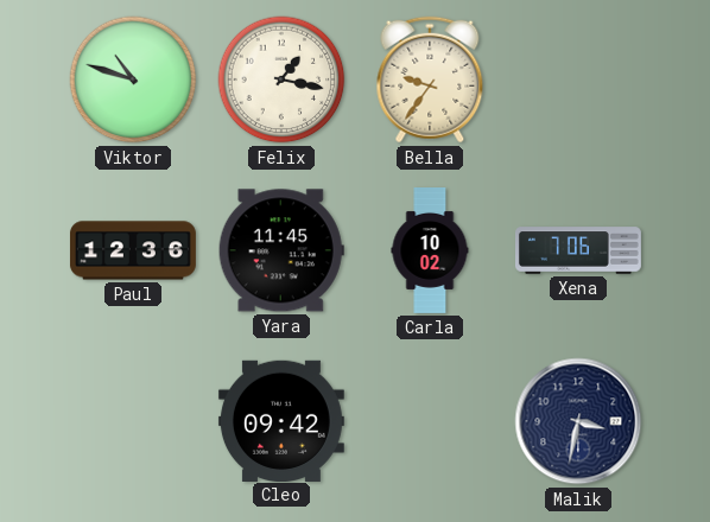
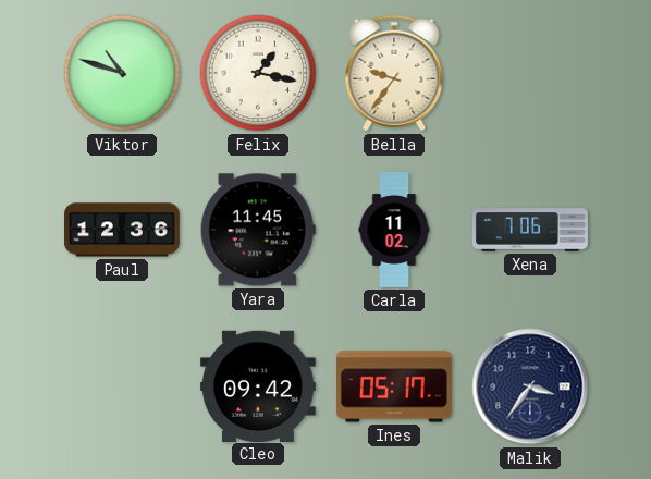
Carla: 10:02 -> 11:02 (394, 231)
Ines: none -> 05:17 (394, 386)
Malik: 3:32 -> 3:36 (530, 386)
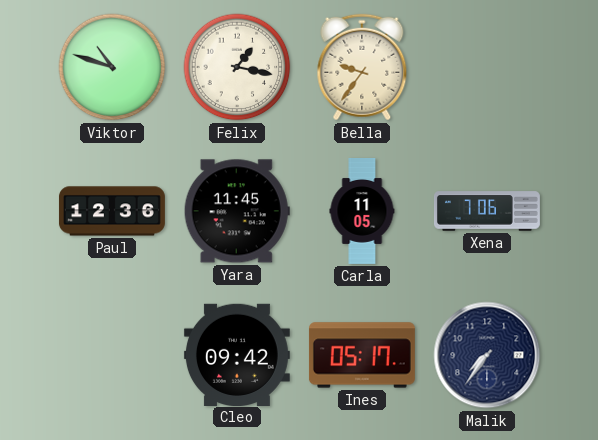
Carla: 11:02 -> 11:05 (362, 212)
Malik: 3:36 -> 7:36 (487, 355)
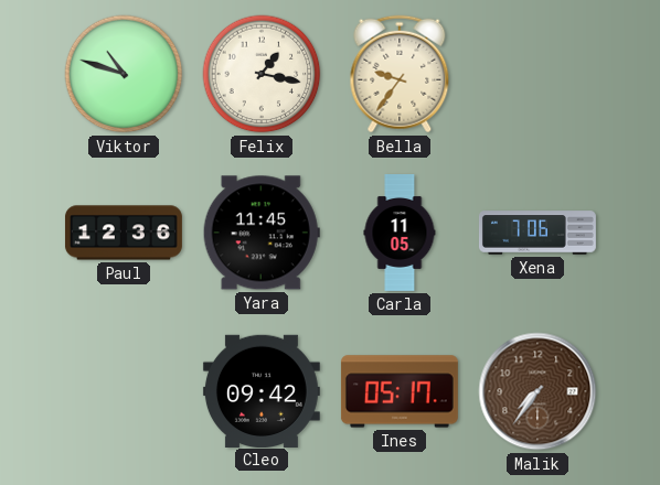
Malik dial: navy -> brown (537, 391)
